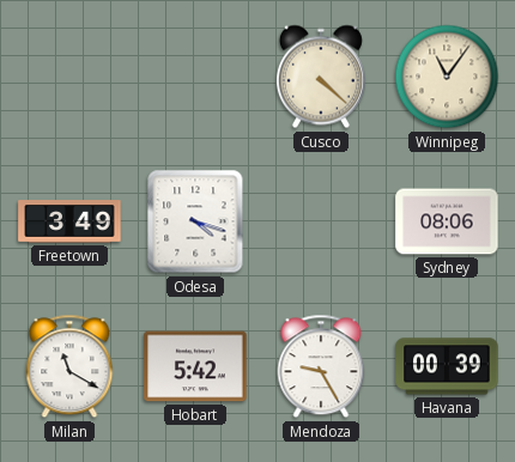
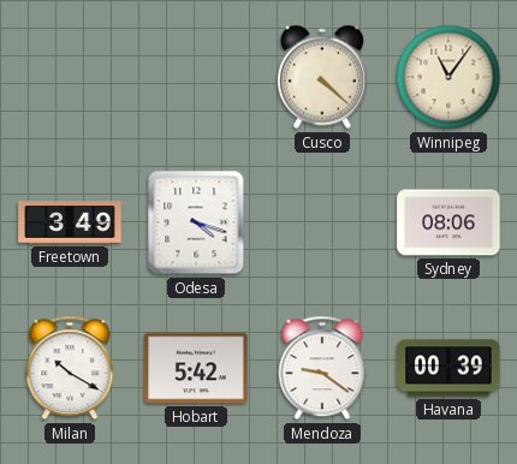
Milan: 11:20 -> 10:20 (70, 368)
Mendoza: 9:25 -> 9:21 (322, 368)
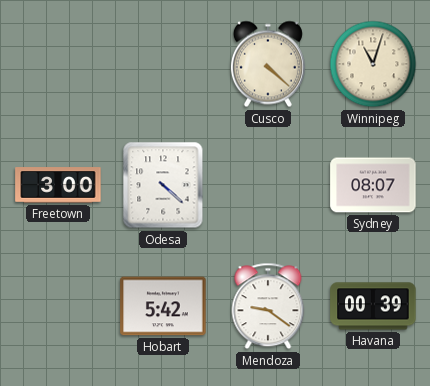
Winnipeg: 11:06 -> 11:03 (373, 64)
Freetown: 3:49 -> 3:00 (58, 185)
Odesa: 4:18 -> 4:22 (163, 185)
Sydney: 08:06 -> 08:07 (373, 185)
Milan: 10:20 -> none (70, 368)
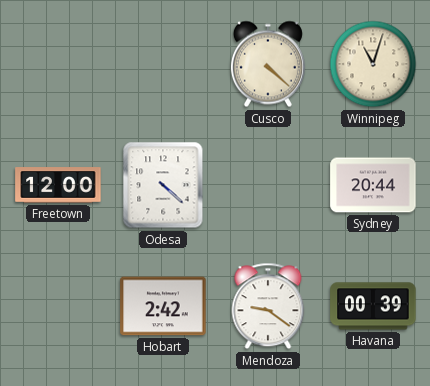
Freetown: 3:00 -> 12:00 (58, 185)
Sydney: 08:07 -> 20:44 (373, 185)
Hobart: 5:42 -> 2:42 (163, 306)
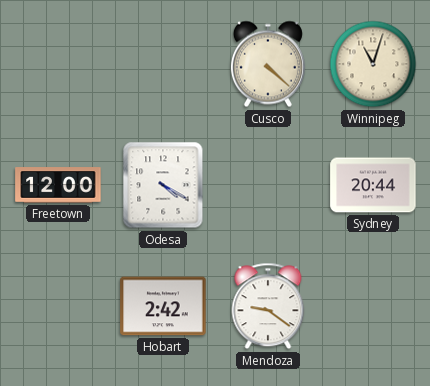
Odesa: 4:22 -> 4:20 (163, 185)
Havana: 00:39 -> none (373, 306)
